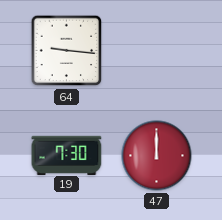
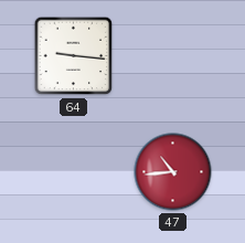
19: 7:30 -> none (67, 155)
47: 12:00 -> 10:44 (173, 172)
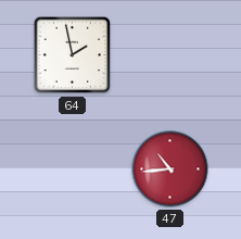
64: 9:16 -> 1:58 (73, 55)
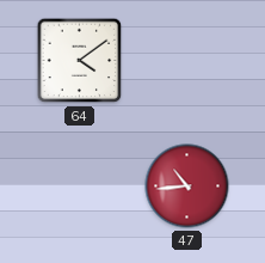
64: 1:58 -> 4:09 (80, 61)
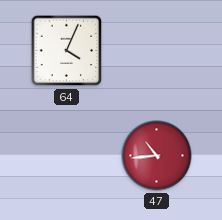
64: 4:09 -> 4:04 (67, 51)
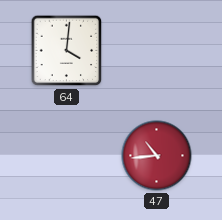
64: 4:04 -> 4:01 (67, 51)
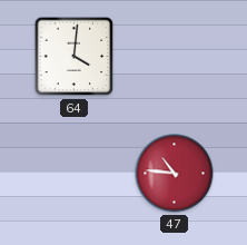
47: 10:44 -> 10:46 (175, 174)
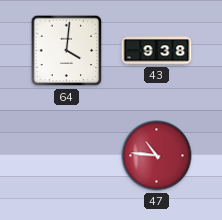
43: none -> 9:38 (157, 51)
